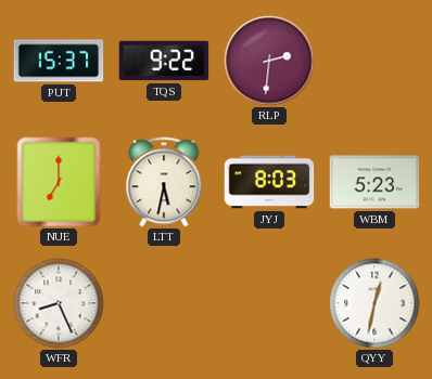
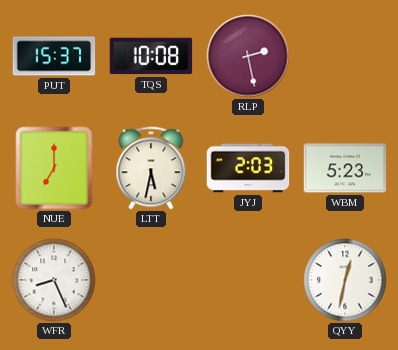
TQS: 9:22 -> 10:08 (151, 56)
RLP: 2:31 -> 2:28 (248, 56)
JYJ: 8:03 -> 2:03 (248, 168)
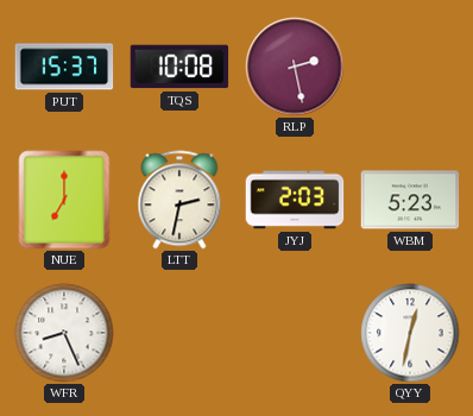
LTT: 5:32 -> 2:32 (179, 200)
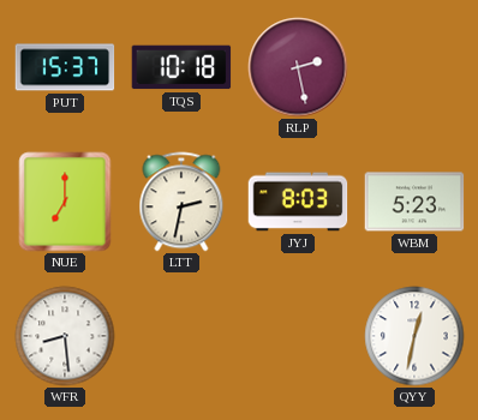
TQS: 10:08 -> 10:18 (181, 67)
JYJ: 2:03 -> 8:03 (298, 202)
WFR: 8:26 -> 8:29 (65, 336)
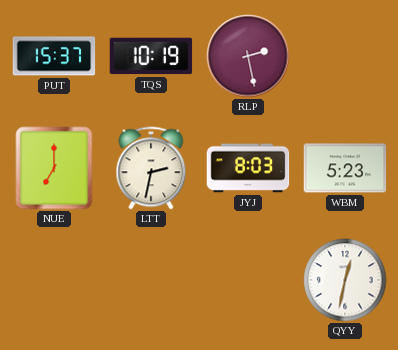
TQS: 10:18 -> 10:19 (151, 56)
WFR: 8:29 -> none (65, 336)
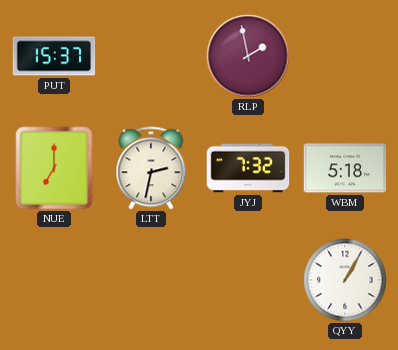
TQS: 10:19 -> none (151, 56)
RLP: 2:28 -> 1:58 (248, 56)
JYJ: 8:03 -> 7:32 (248, 168)
WBM: 5:23 -> 5:18 (345, 168)
QYY: 12:32 -> 1:05 (345, 280)
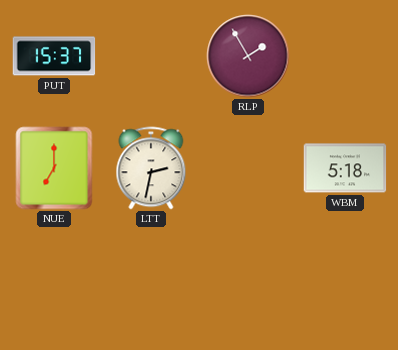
RLP: 1:58 -> 1:55 (248, 56)
JYJ: 7:32 -> none (248, 168)
QYY: 1:05 -> none (345, 280)
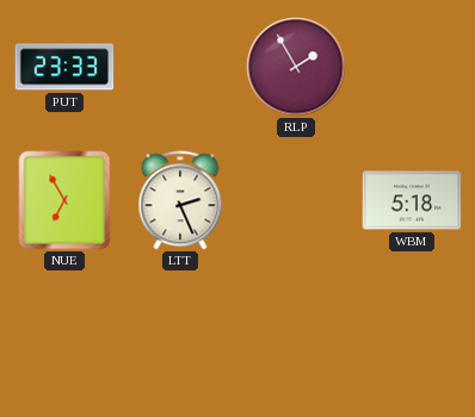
PUT: 15:37 -> 23:33 (64, 67)
NUE: 7:00 -> 6:55 (64, 200)
LTT: 2:32 -> 2:26 (180, 200)
